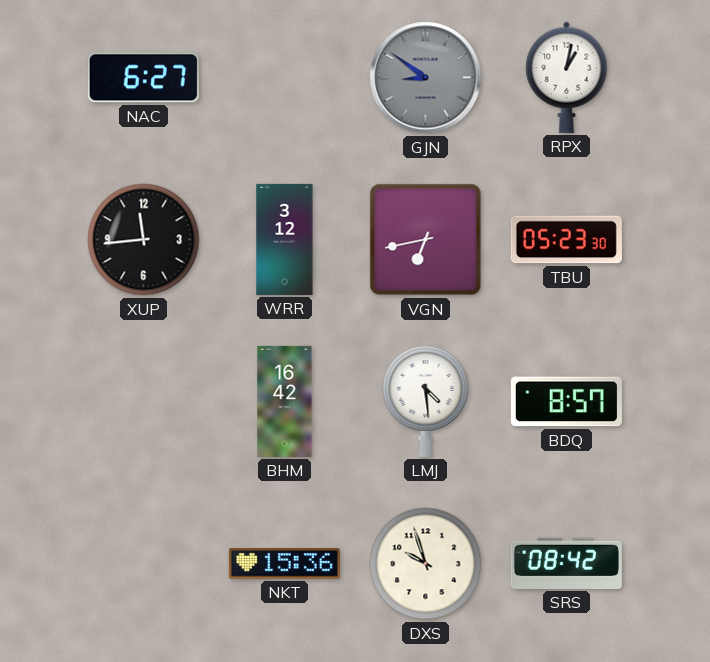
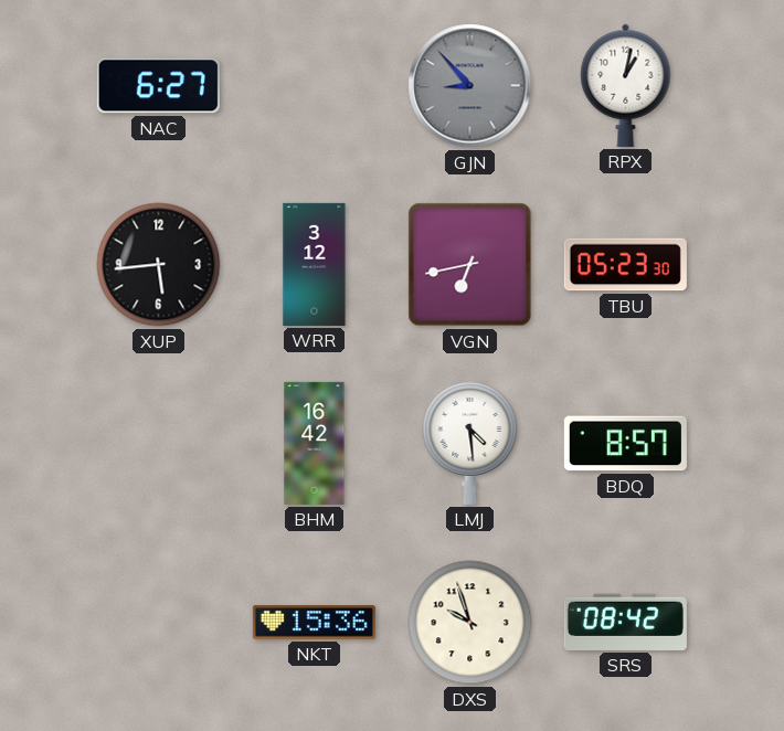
GJN: 8:51 -> 8:53 (470, 86)
XUP: 11:44 -> 5:44 (159, 265)
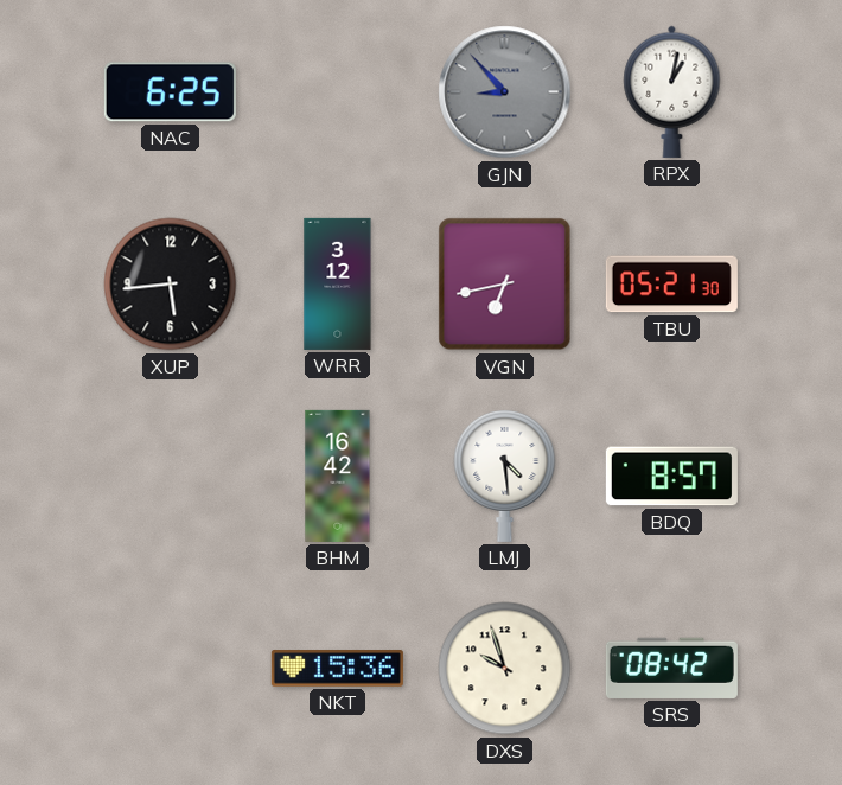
NAC: 6:27 -> 6:25 (170, 92)
TBU: 05:23 -> 05:21 (671, 285)
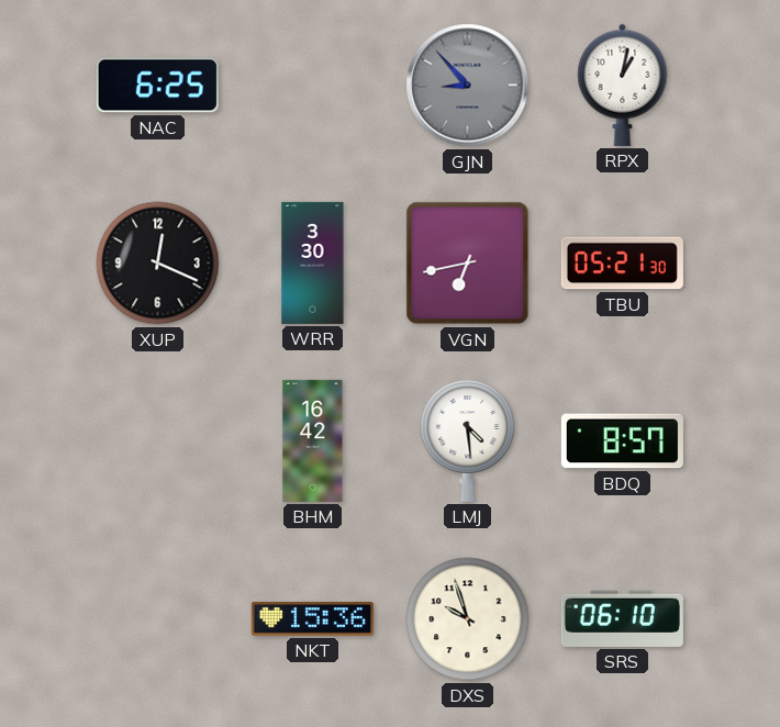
XUP: 5:44 -> 12:19 (158, 264)
WRR: 3:12 -> 3:30 (313, 262)
SRS: 08:42 -> 06:10 (622, 618)
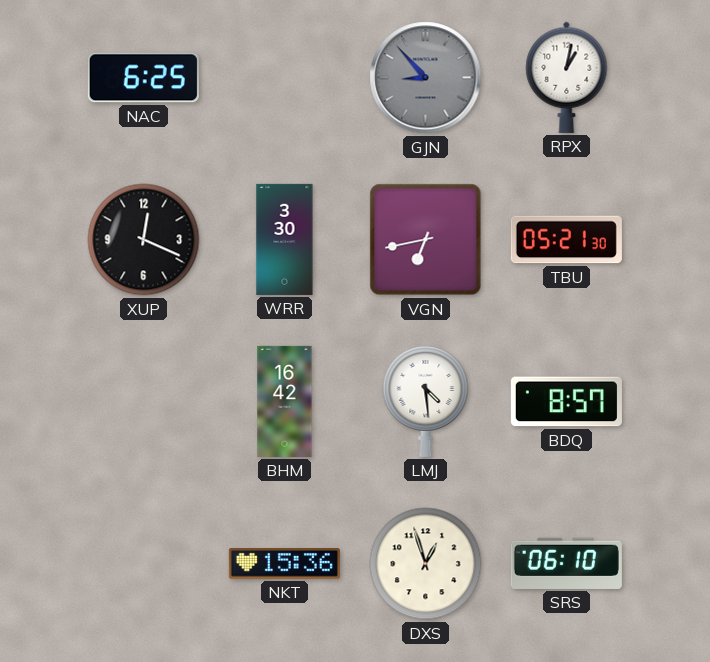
DXS: 9:57 -> 12:57 (426, 564)
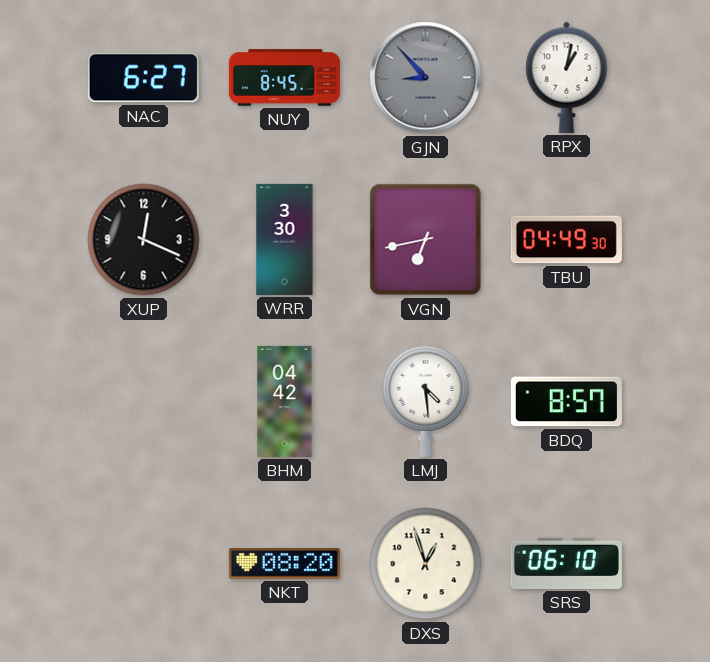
NAC: 6:25 -> 6:27 (143, 78)
NUY: none -> 8:45 (284, 78)
TBU: 05:21 -> 04:49 (566, 240)
BHM: 16:42 -> 04:42 (285, 401)
NKT: 15:36 -> 08:20 (284, 564)
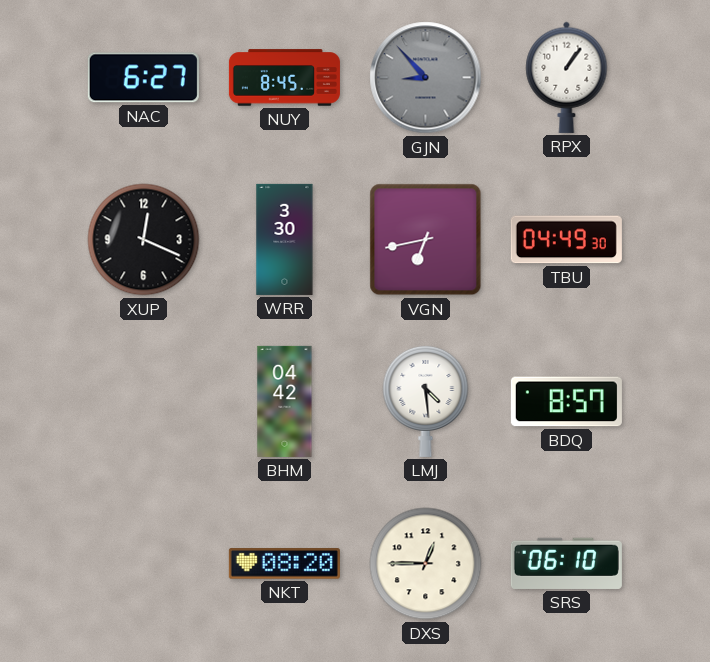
RPX: 1:02 -> 1:06 (567, 77)
DXS: 12:57 -> 12:45 (426, 564)
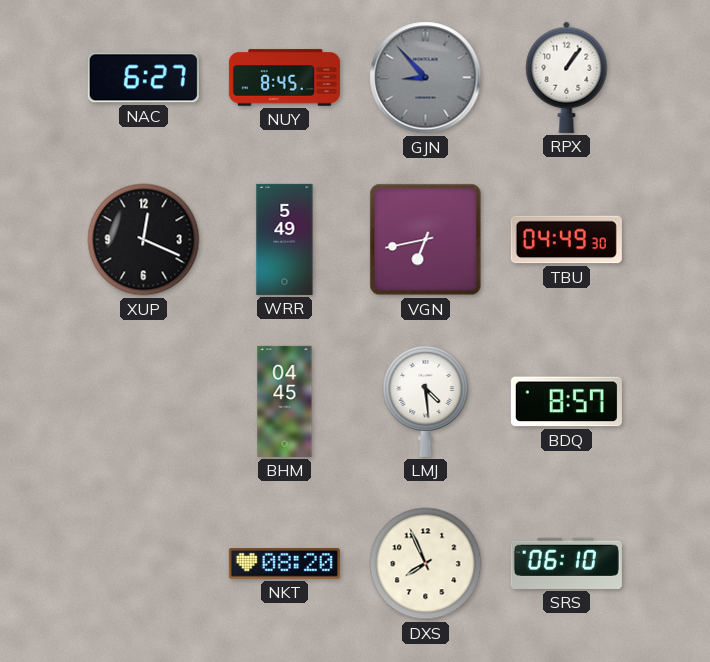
WRR: 3:30 -> 5:49 (285, 239)
BHM: 04:42 -> 04:45 (285, 401)
DXS: 12:45 -> 7:56 (426, 564)
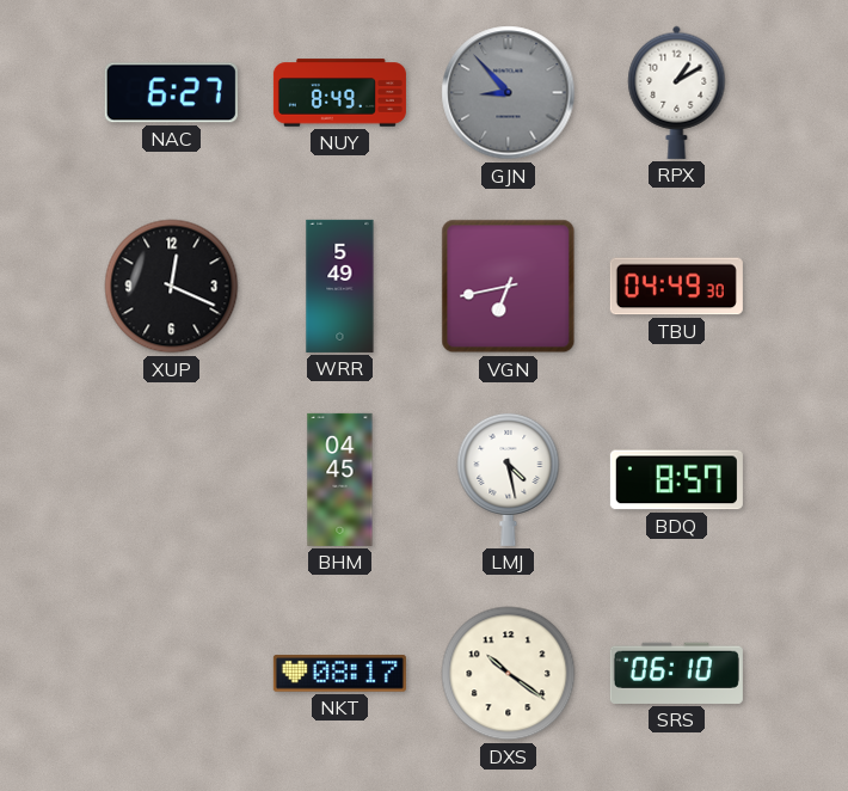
NUY: 8:45 -> 8:49 (339, 93)
RPX: 1:06 -> 1:10 (677, 92)
LMJ: 4:29 -> 4:28 (509, 479)
NKT: 08:20 -> 08:17 (339, 674)
DXS: 7:56 -> 10:21 (509, 674)
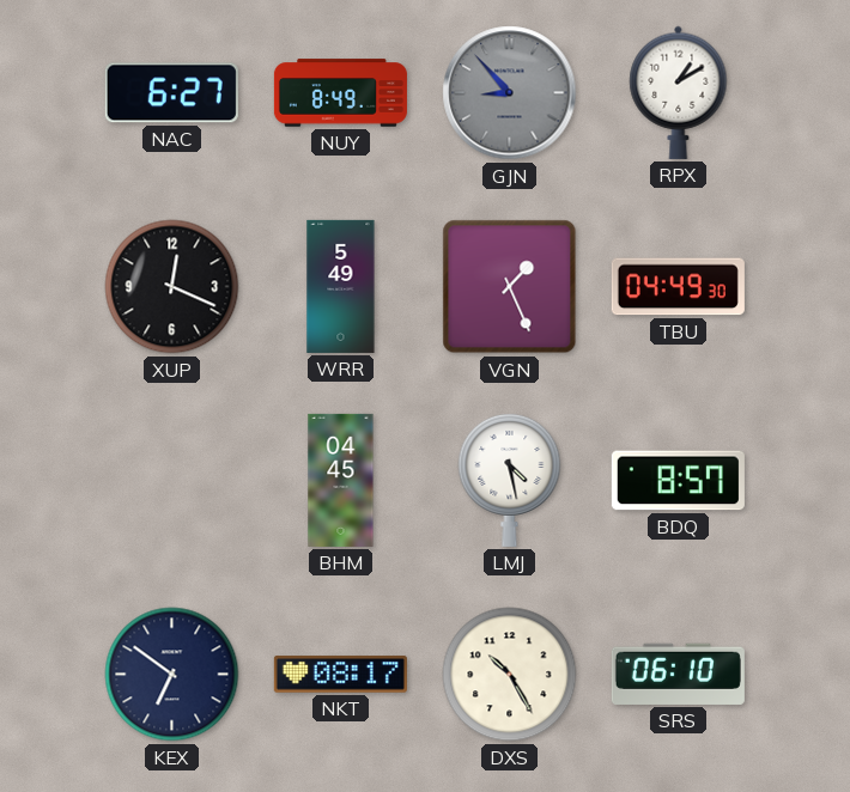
VGN: 6:43 -> 1:26 (510, 287)
KEX: none -> 6:51 (172, 675)
DXS: 10:21 -> 10:25 (510, 675)
